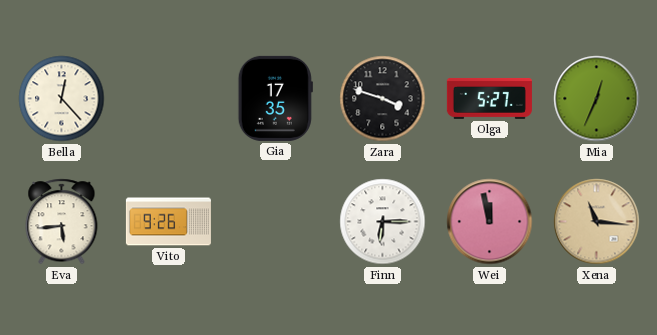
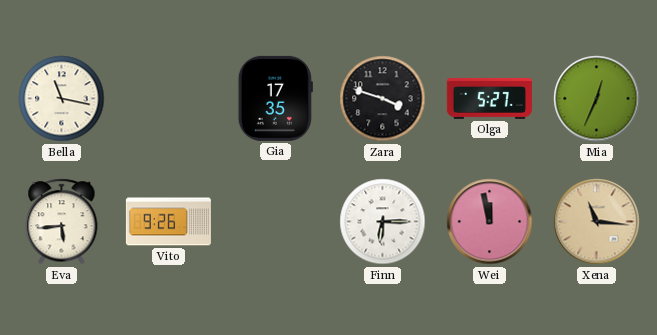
Bella: 12:23 -> 11:17 (62, 99)
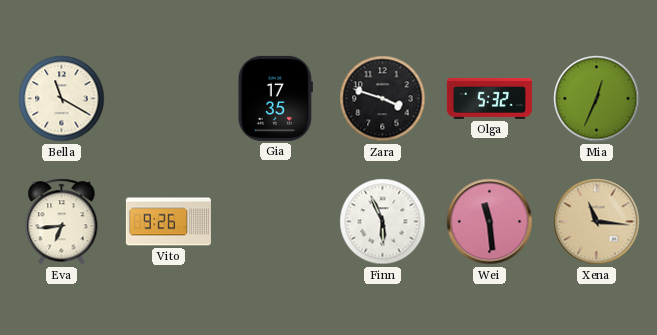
Bella: 11:17 -> 11:20 (62, 99)
Olga: 5:27 -> 5:32 (489, 98)
Eva: 5:44 -> 6:44 (62, 222)
Finn: 6:15 -> 5:56 (383, 222)
Wei: 11:58 -> 11:29 (490, 222)
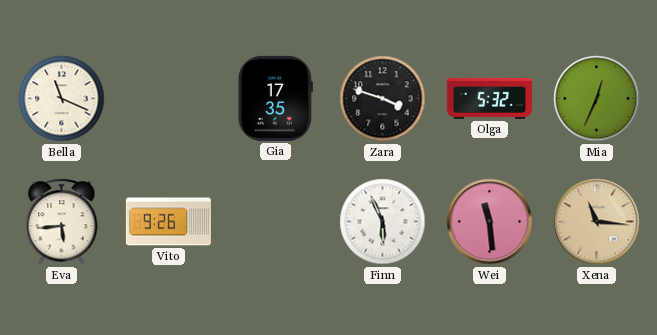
Bella: 11:20 -> 11:19 (62, 99)
Eva: 6:44 -> 5:44 (62, 222)
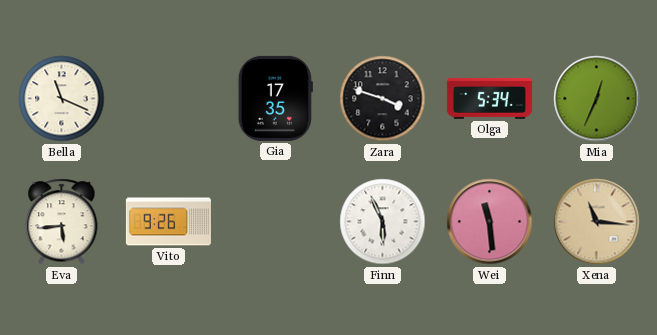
Olga: 5:32 -> 5:34 (489, 98)
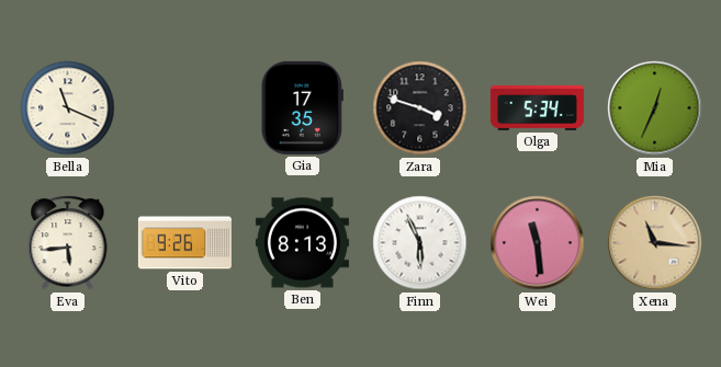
Ben: none -> 8:13 (302, 243)
